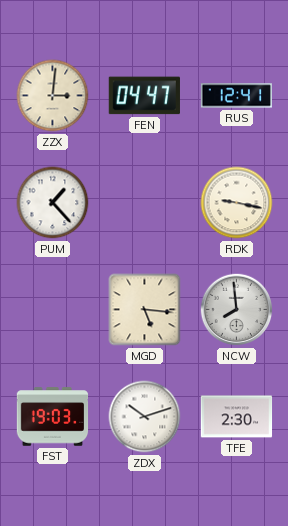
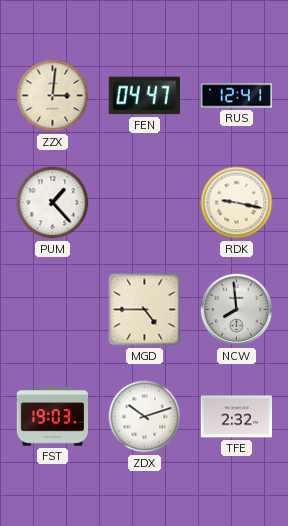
MGD: 5:16 -> 4:45 (145, 310)
TFE: 2:30 -> 2:32 (237, 417)
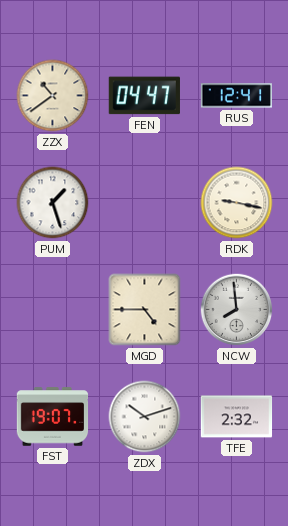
ZZX: 3:01 -> 10:39 (53, 96)
PUM: 1:23 -> 1:27 (53, 203)
FST: 19:03 -> 19:07 (53, 417)
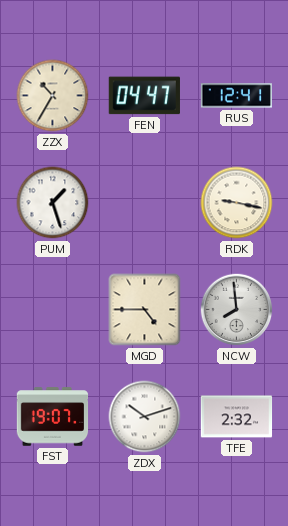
ZZX: 10:39 -> 10:35 (53, 96)
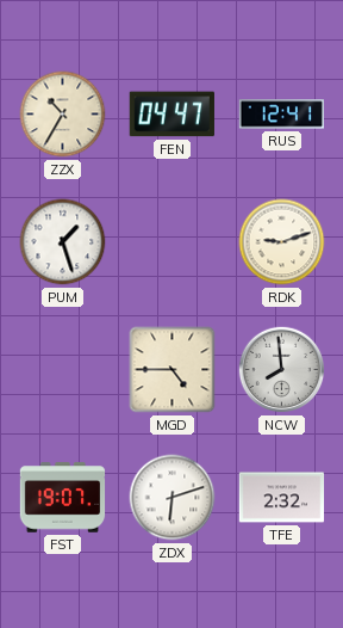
RDK: 9:17 -> 9:12 (282, 242)
ZDX: 10:12 -> 6:12 (173, 498)
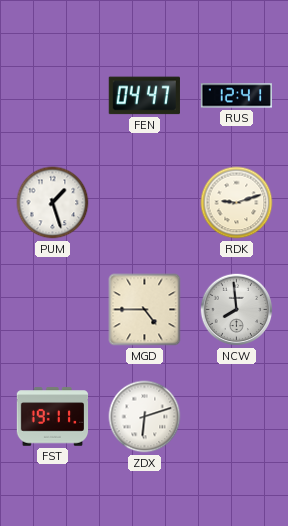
ZZX: 10:35 -> none (63, 115)
FST: 19:07 -> 19:11 (53, 417)
TFE: 2:32 -> none (282, 498)
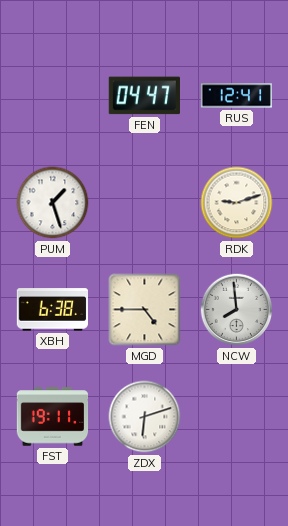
XBH: none -> 6:38 (52, 310)
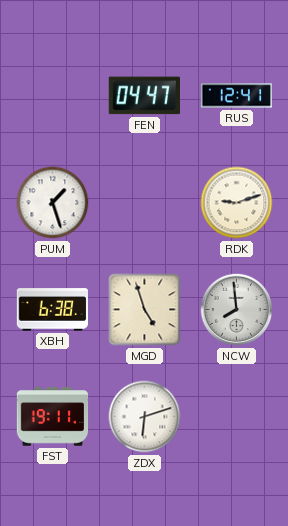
MGD: 4:45 -> 4:57 (145, 310)
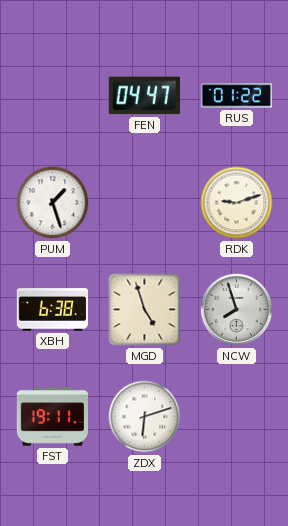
RUS: 12:41 -> 01:22 (236, 96)
NCW: 7:59 -> 7:57 (237, 310)
